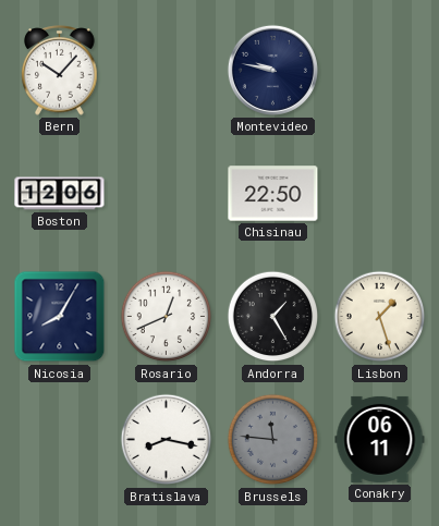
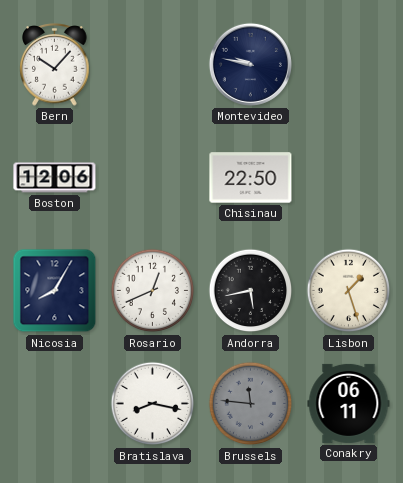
Andorra: 1:25 -> 5:43 (251, 291)
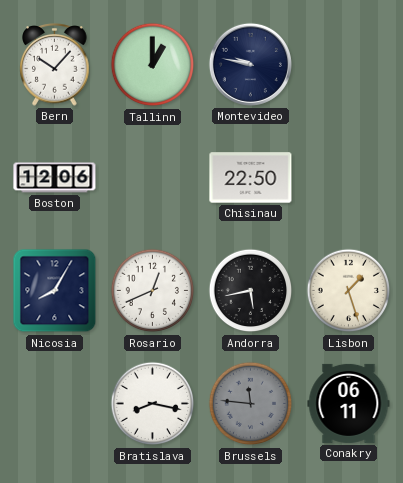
Tallinn: none -> 1:00 (153, 65)
